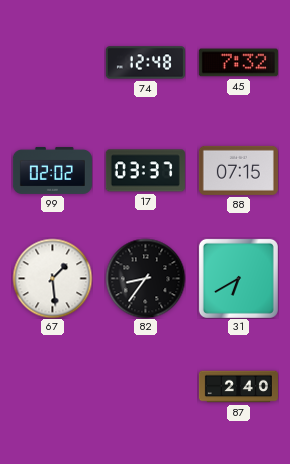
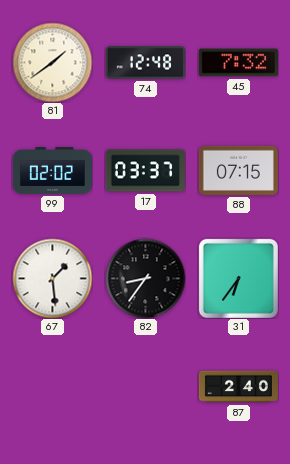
81: none -> 1:39 (52, 62)
31: 6:40 -> 6:36 (238, 278)
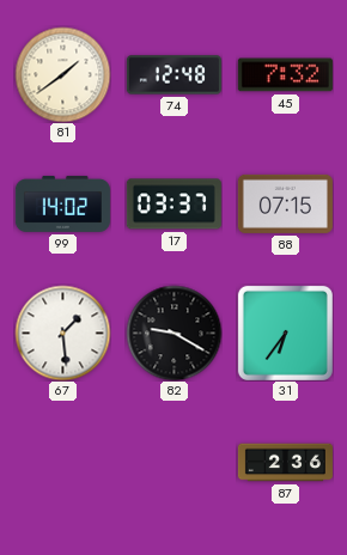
99: 02:02 -> 14:02 (62, 203)
82: 8:36 -> 9:20 (173, 333)
87: 2:40 -> 2:36 (285, 463)
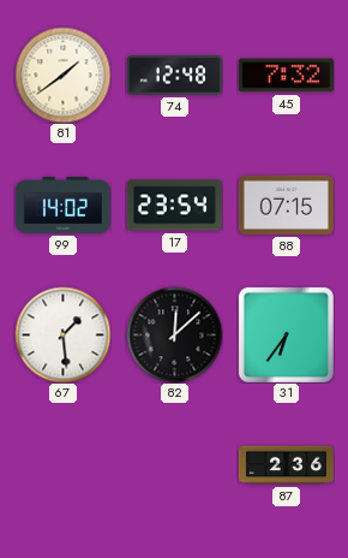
17: 03:37 -> 23:54 (174, 206)
82: 9:20 -> 12:08 (174, 334)
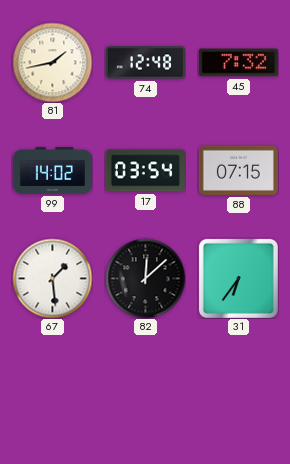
81: 1:39 -> 1:43 (52, 62)
17: 23:54 -> 03:54 (145, 171)
87: 2:36 -> none (286, 465)
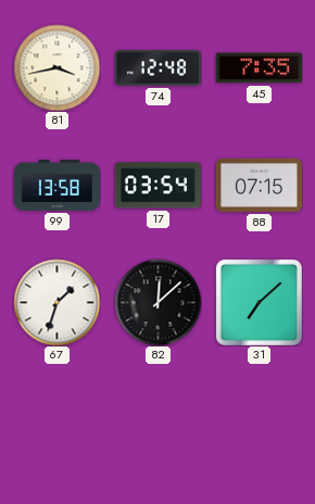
81: 1:43 -> 3:43 (56, 67)
45: 7:32 -> 7:35 (259, 68)
99: 14:02 -> 13:58 (56, 185)
67: 1:29 -> 1:33 (56, 302)
31: 6:36 -> 7:08 (259, 302)
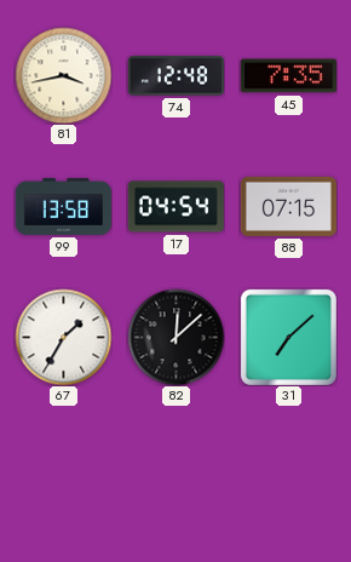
17: 03:54 -> 04:54 (175, 207)
67: 1:33 -> 1:35 (63, 337)
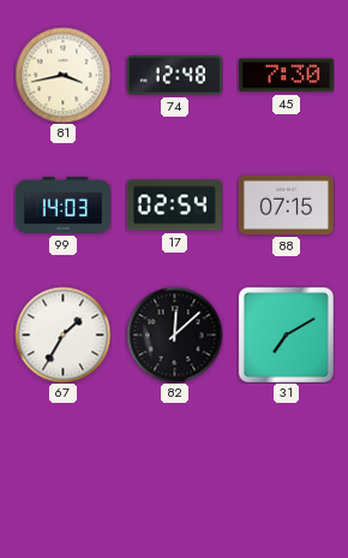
45: 7:35 -> 7:30 (286, 76)
99: 13:58 -> 14:03 (62, 204)
17: 04:54 -> 02:54 (174, 206)
31: 7:08 -> 7:10 (286, 334)
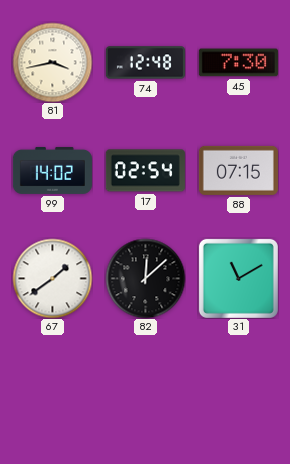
99: 14:03 -> 14:02 (52, 170)
67: 1:35 -> 1:39 (52, 278)
31: 7:10 -> 11:10 (238, 278)
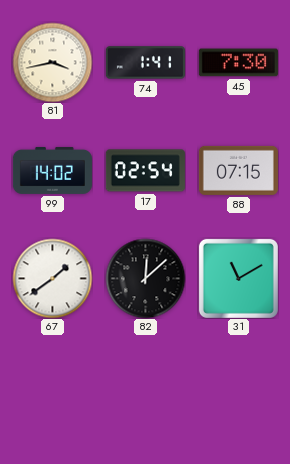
74: 12:48 -> 1:41 (145, 63)
